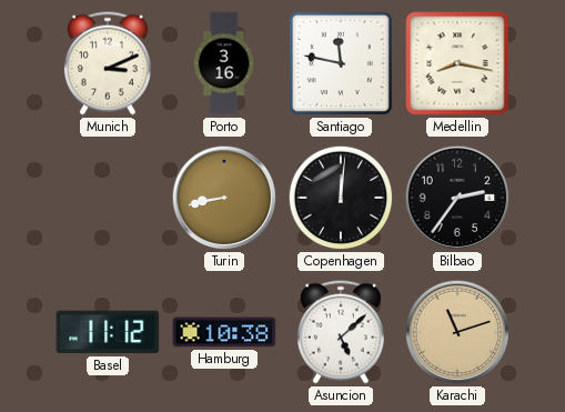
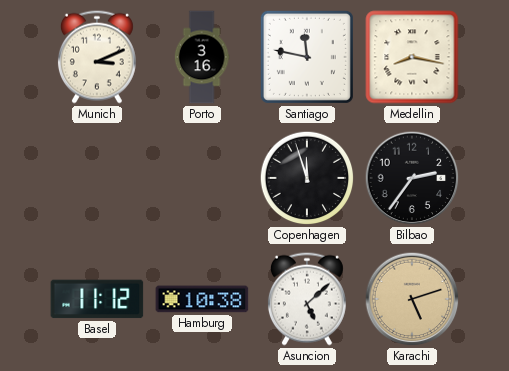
Turin: 8:43 -> none (224, 198)
Copenhagen: 12:01 -> 11:57 (307, 178)
Karachi: 11:12 -> 5:12 (412, 299)
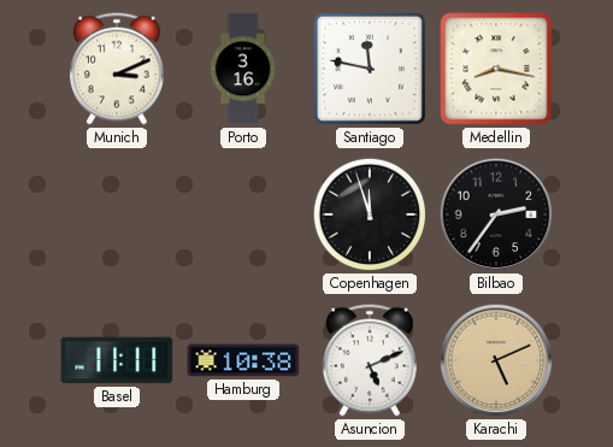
Basel: 11:12 -> 11:11 (117, 360)
Asuncion: 5:08 -> 5:11 (370, 360)
Karachi: 5:12 -> 5:11 (496, 360)
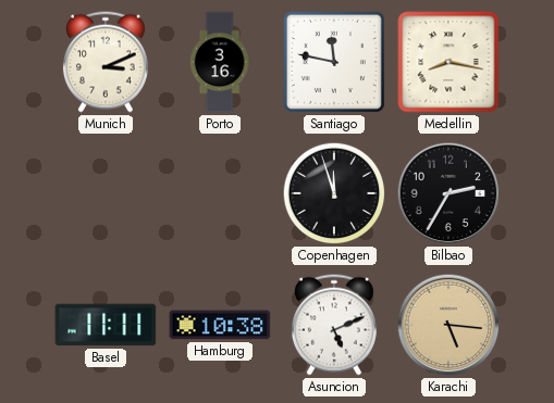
Bilbao: 2:36 -> 2:35 (448, 193)
Karachi: 5:11 -> 5:16 (448, 325)
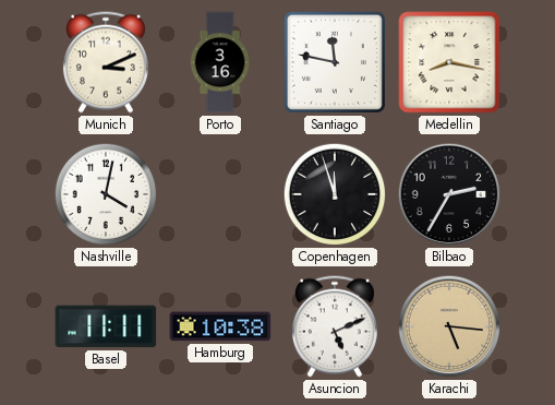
Nashville: none -> 4:02 (106, 194)
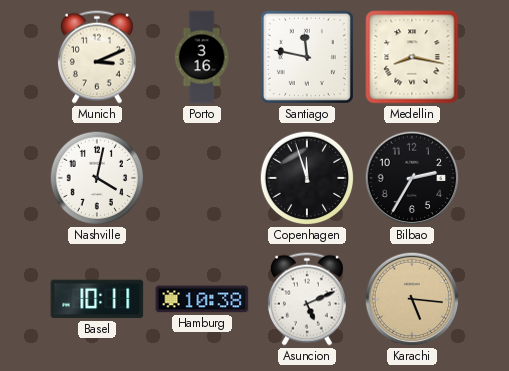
Basel: 11:11 -> 10:11 (97, 299)
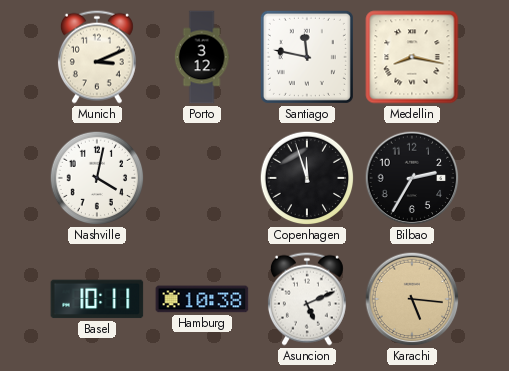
Porto: 3:16 -> 3:12 (202, 57)
